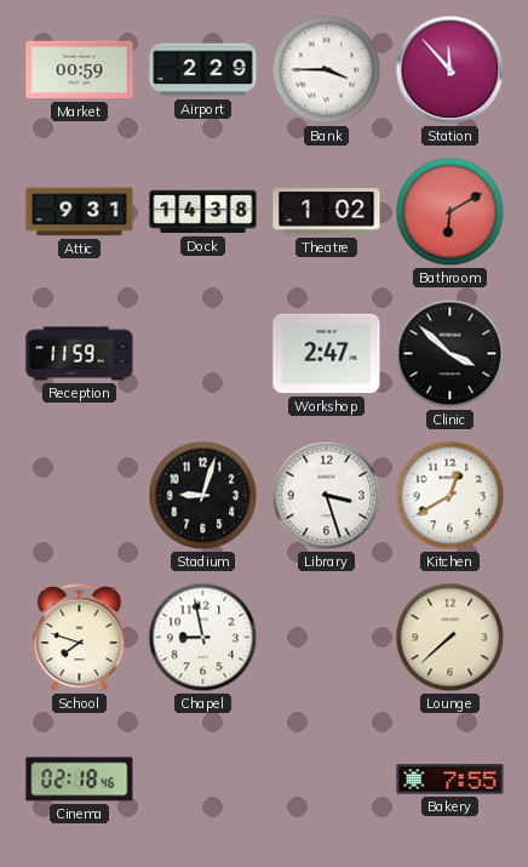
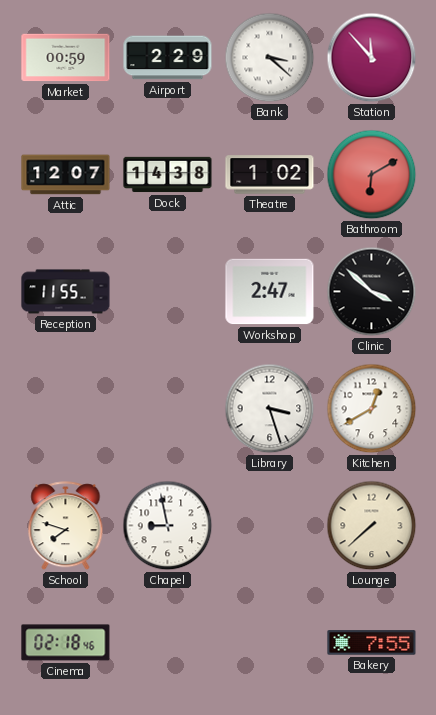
Bank: 3:45 -> 3:22 (270, 58)
Attic: 9:31 -> 12:07 (66, 175)
Reception: 11:59 -> 11:55 (66, 292)
Stadium: 9:03 -> none (203, 496)
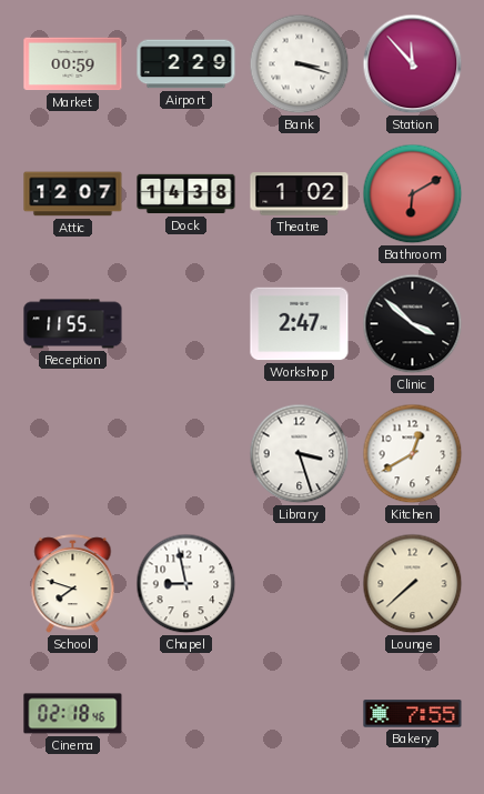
Bank: 3:22 -> 3:18 (300, 64)
